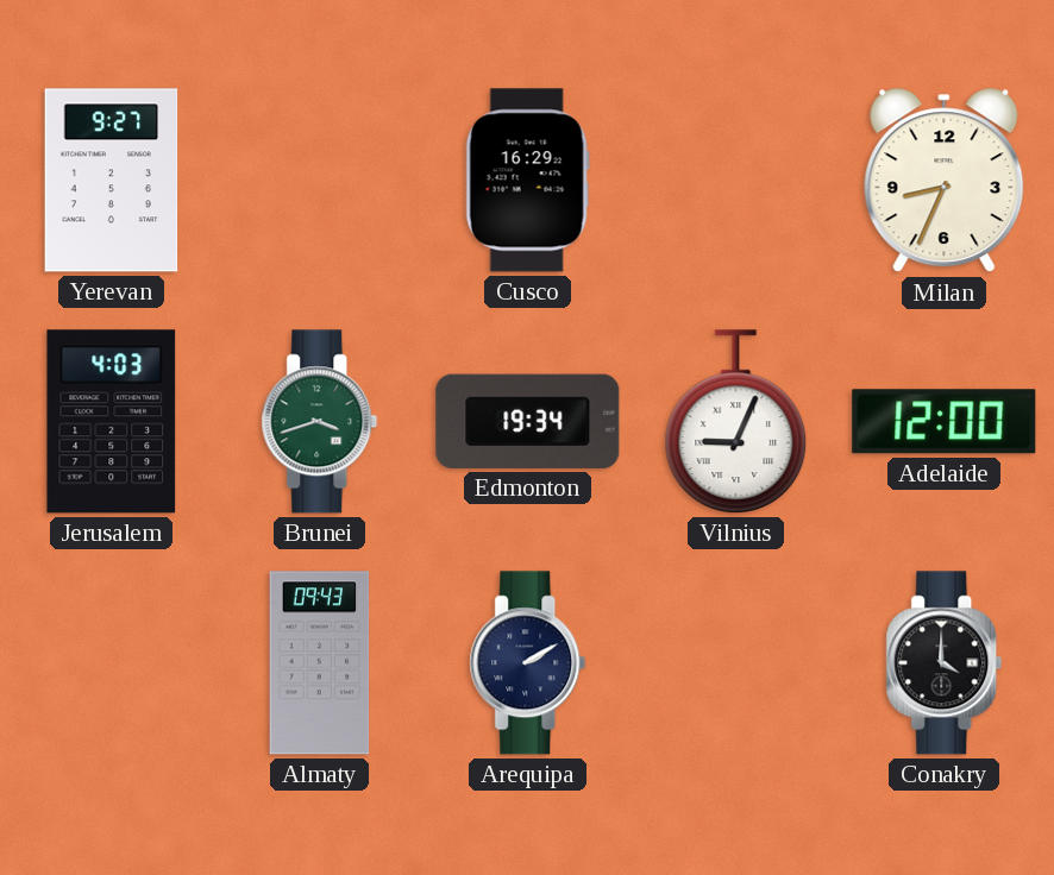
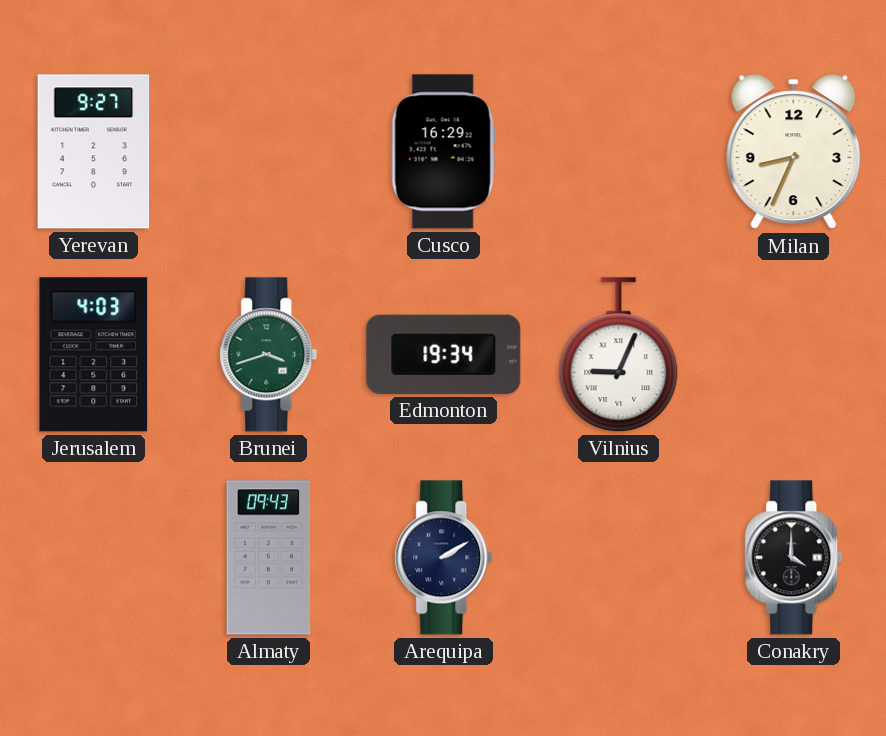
Adelaide: 12:00 -> none (945, 422)
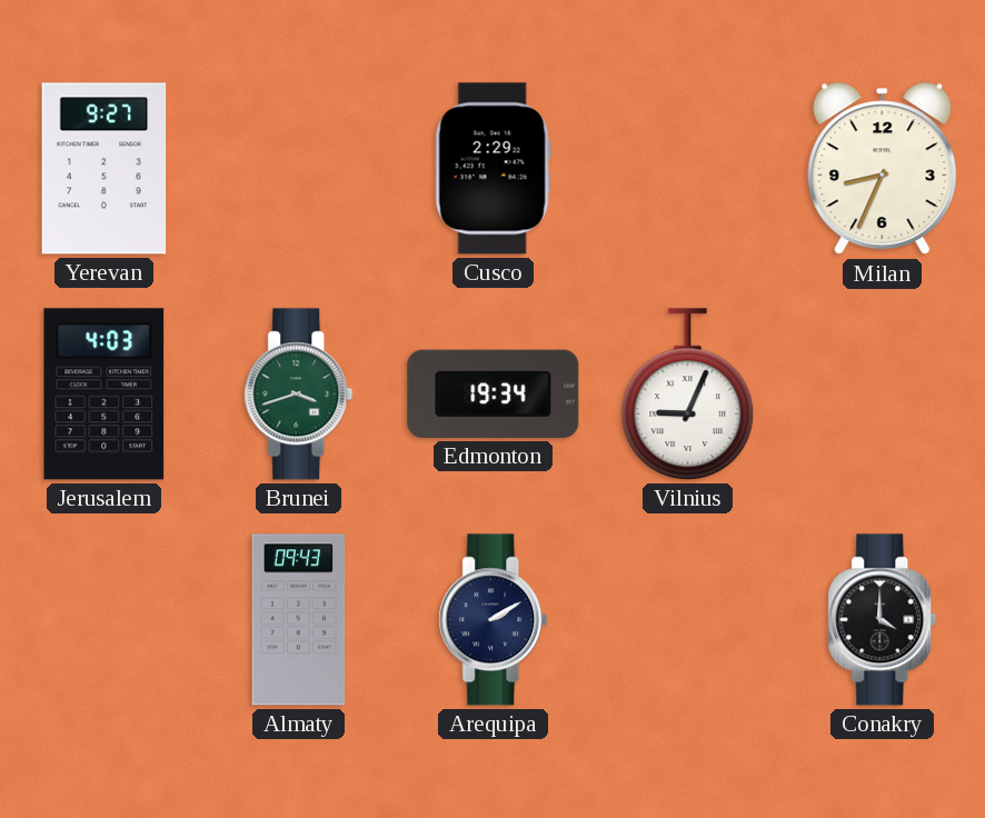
Cusco: 16:29 -> 2:29 (492, 169)
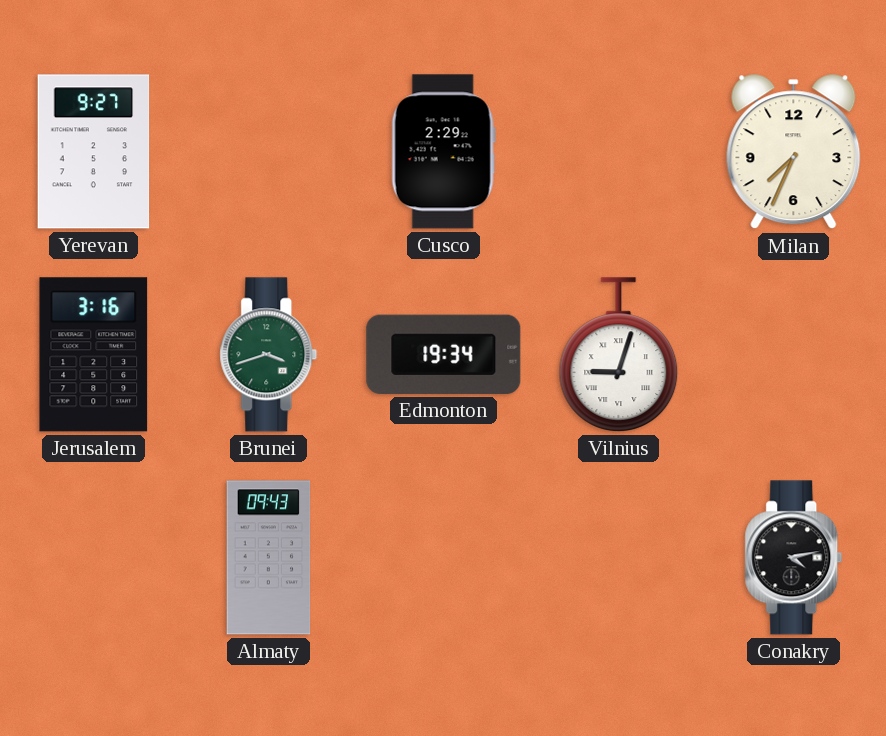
Milan: 8:34 -> 7:34 (794, 152)
Jerusalem: 4:03 -> 3:16 (94, 355)
Vilnius: 9:04 -> 9:03 (619, 355)
Arequipa: 2:10 -> none (494, 620)
Conakry: 4:00 -> 4:13 (794, 558)
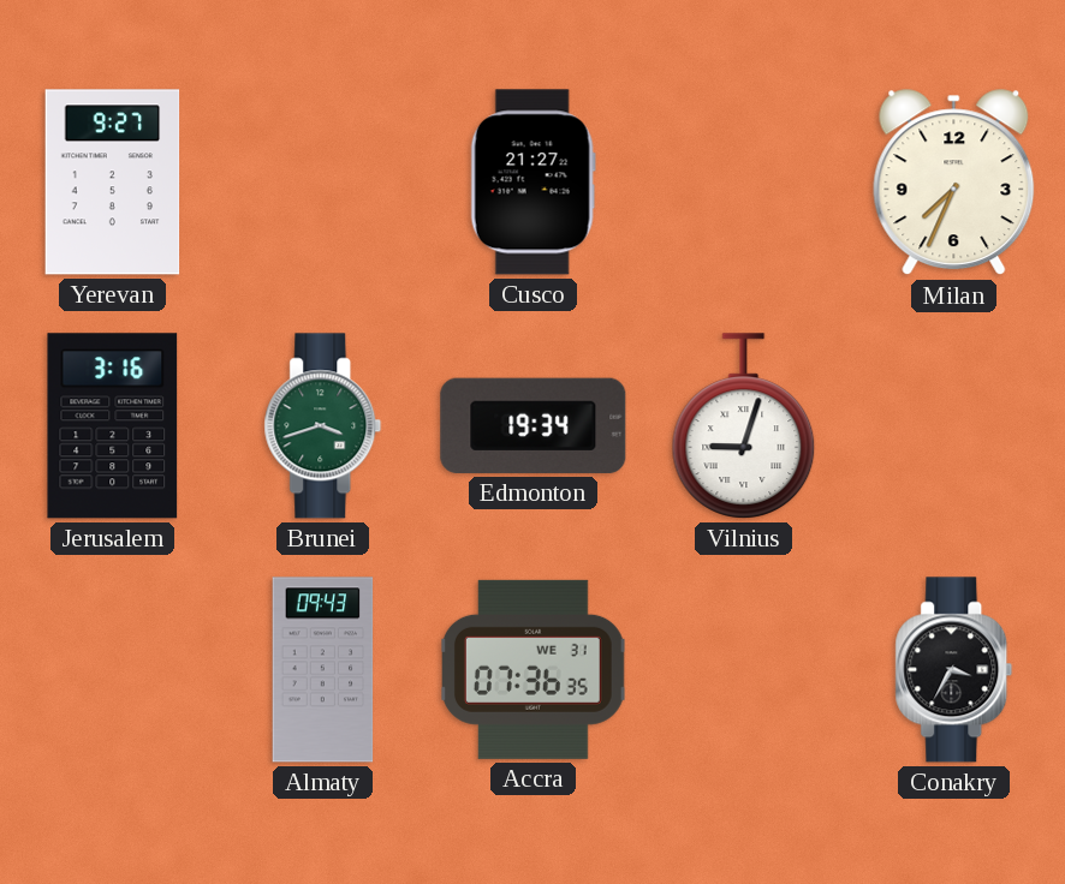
Cusco: 2:29 -> 21:27 (532, 183)
Accra: none -> 07:36 (532, 669)
Conakry: 4:13 -> 3:35 (954, 670)
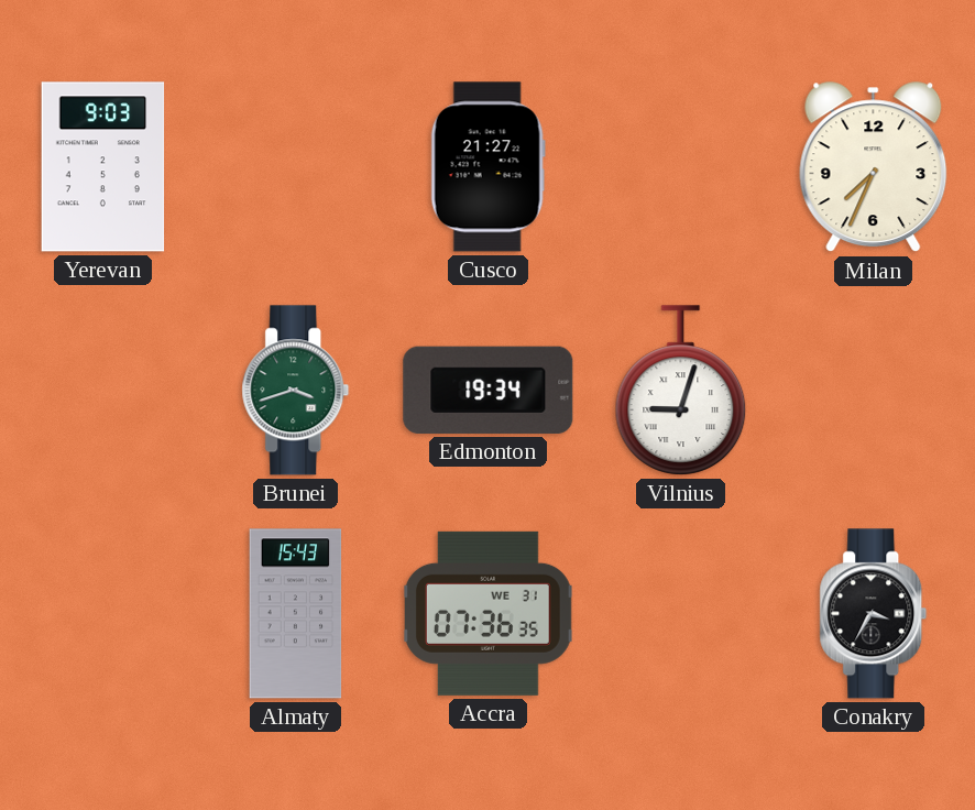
Yerevan: 9:27 -> 9:03 (103, 167)
Jerusalem: 3:16 -> none (113, 426)
Almaty: 09:43 -> 15:43 (296, 614)
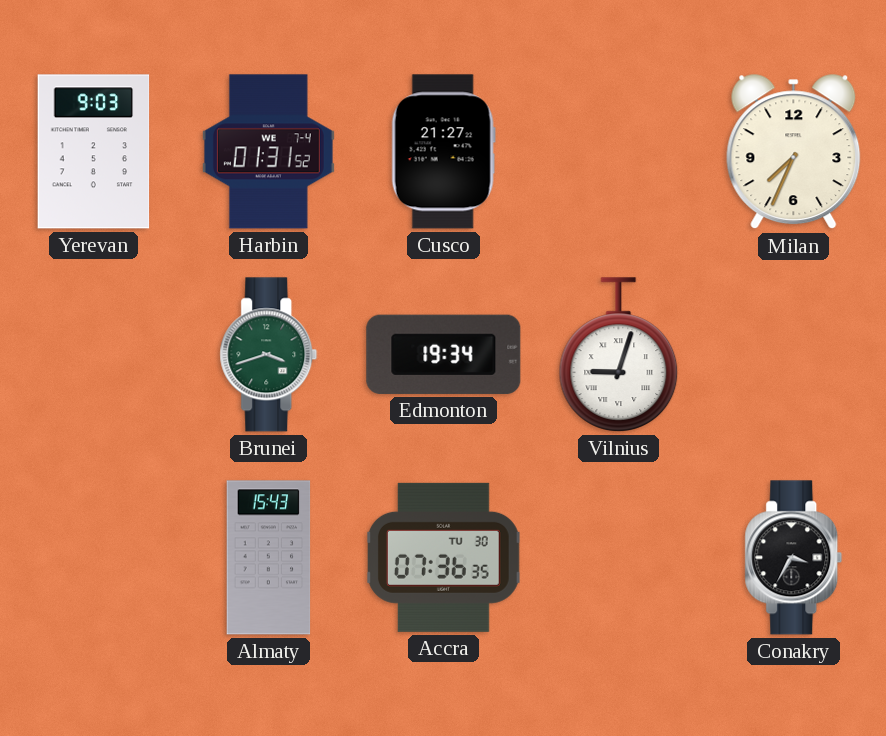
Harbin: none -> 01:31 (268, 152)
Accra date: WE 31 -> TU 30 (443, 557)
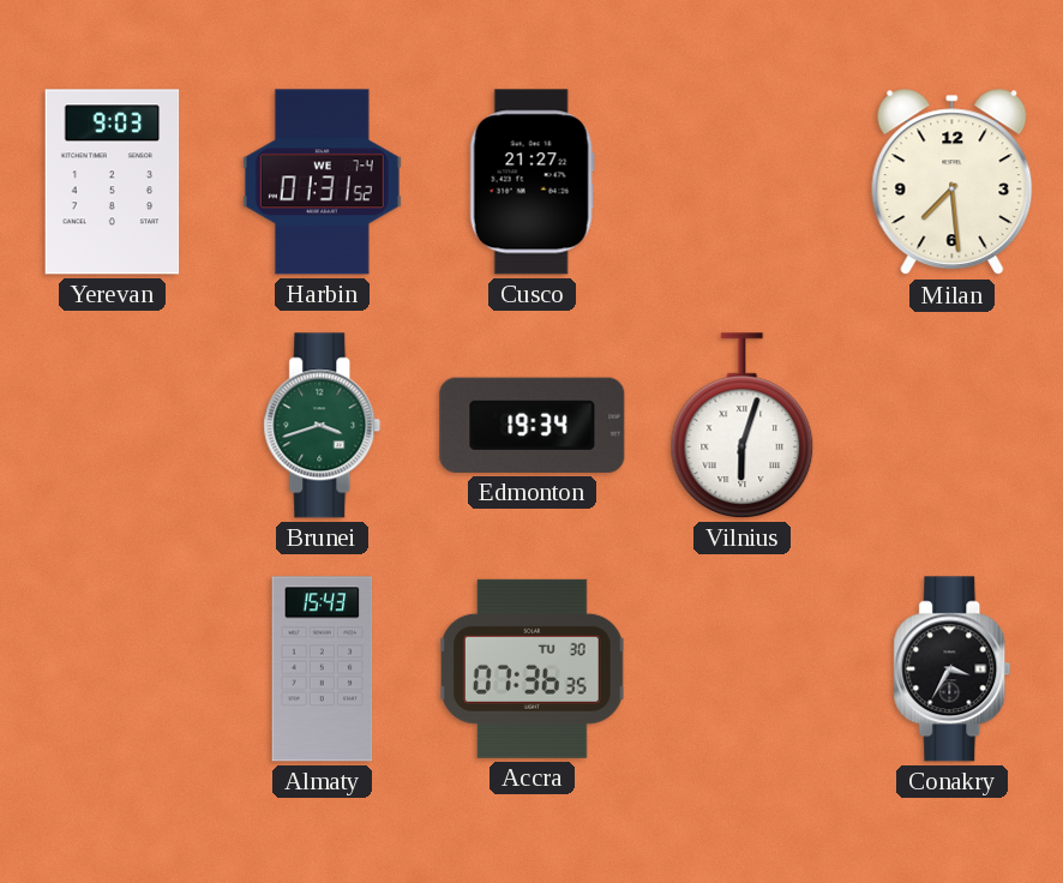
Milan: 7:34 -> 7:29 (953, 182)
Vilnius: 9:03 -> 6:03 (743, 426)
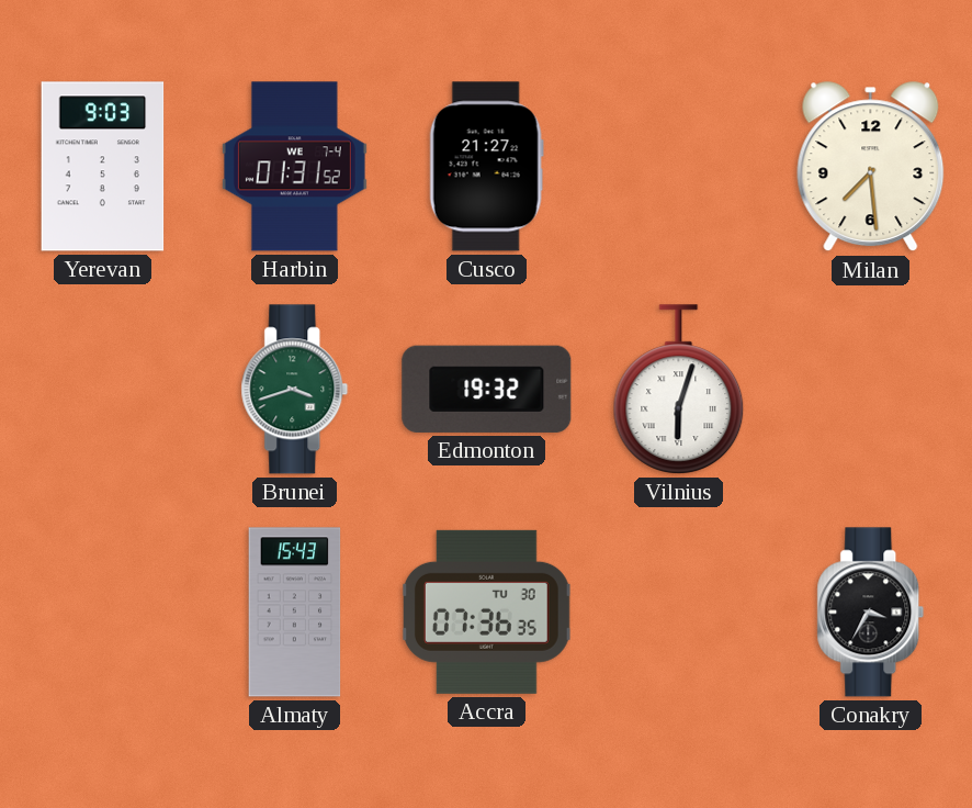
Edmonton: 19:34 -> 19:32 (487, 389)
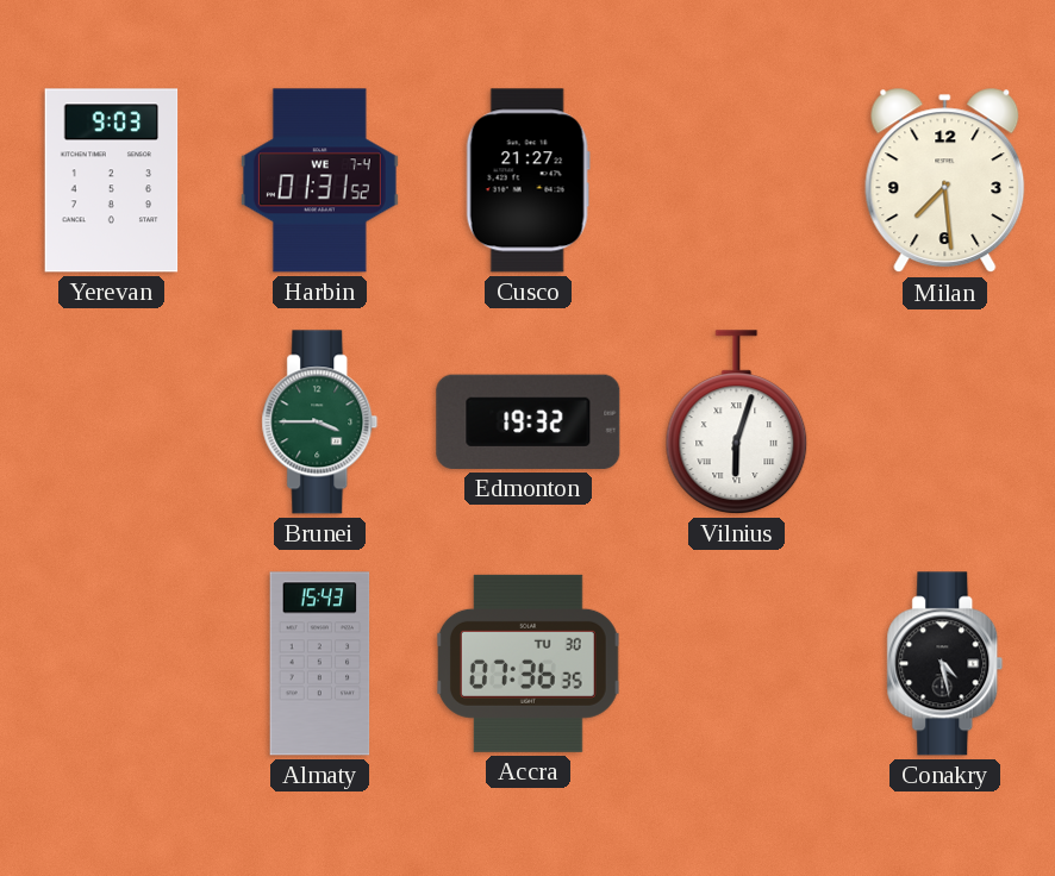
Brunei: 3:42 -> 3:45 (320, 423)
Conakry: 3:35 -> 4:28 (945, 664)
